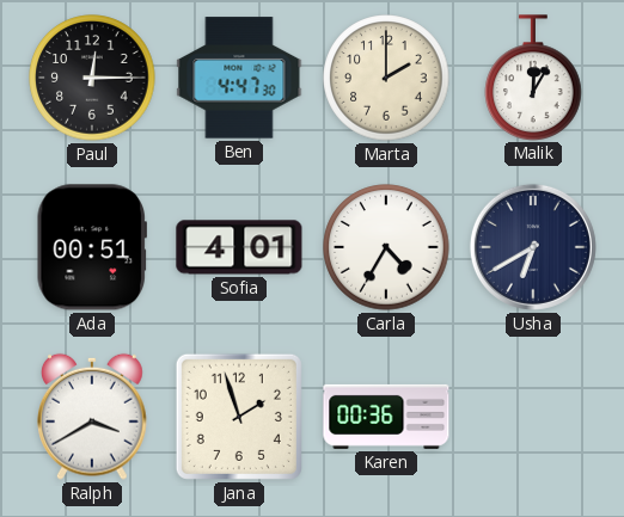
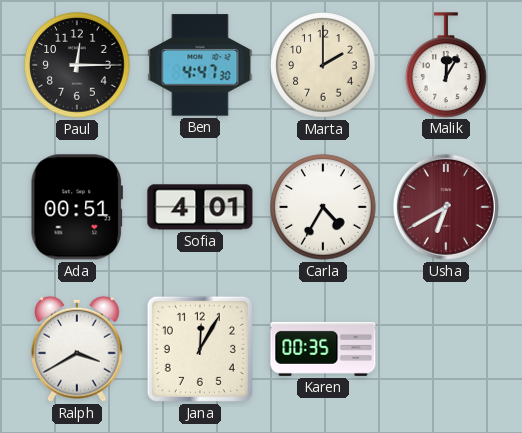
Usha dial: navy -> burgundy (446, 207)
Jana: 1:57 -> 12:05 (200, 349)
Karen: 00:36 -> 00:35 (323, 349)
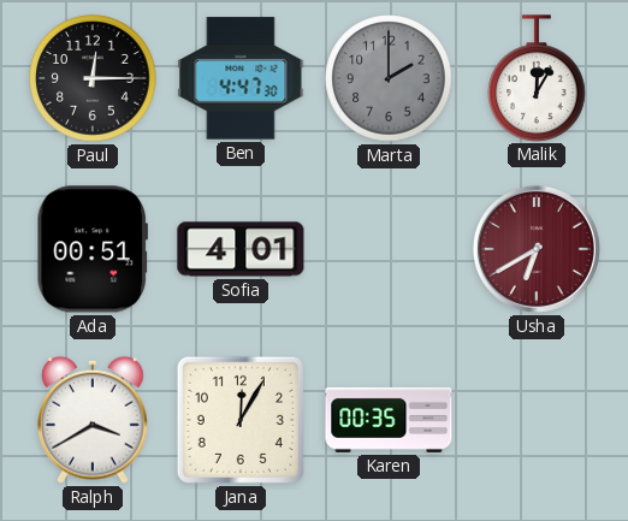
Marta dial: cream -> grey (389, 78)
Carla: 4:35 -> none (323, 207)
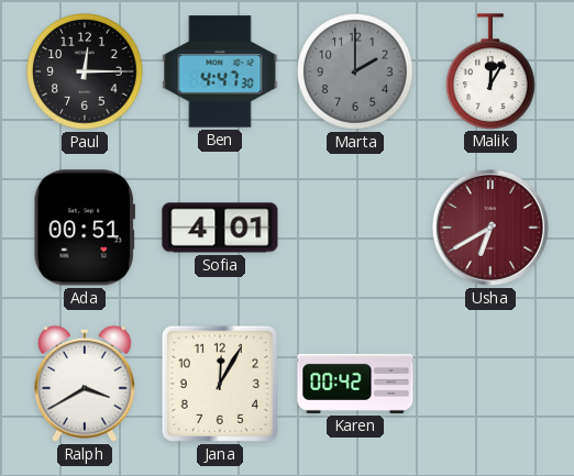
Karen: 00:35 -> 00:42 (355, 384)
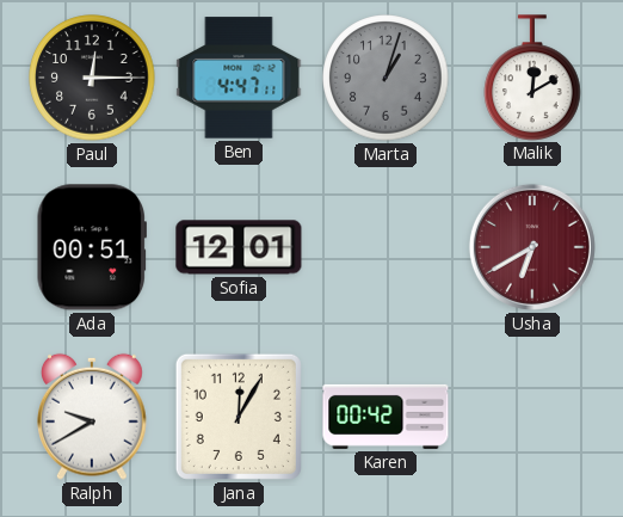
Ben: 4:47:30 -> 4:47:11 (239, 78)
Marta: 2:00 -> 1:03 (385, 78)
Malik: 12:05 -> 12:10 (532, 78)
Sofia: 4:01 -> 12:01 (239, 247)
Ralph: 3:40 -> 9:40 (93, 417)
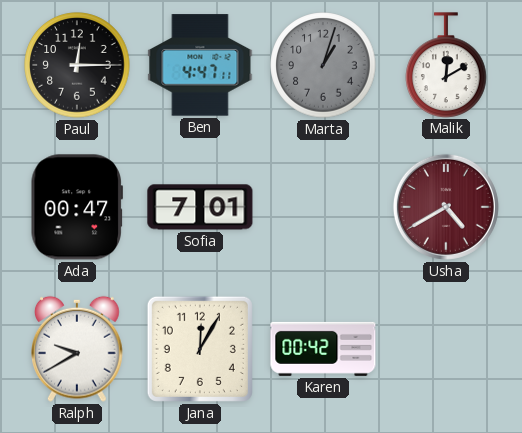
Ada: 00:51 -> 00:47 (77, 207)
Sofia: 12:01 -> 7:01 (200, 207)
Usha: 6:40 -> 4:40 (446, 207)
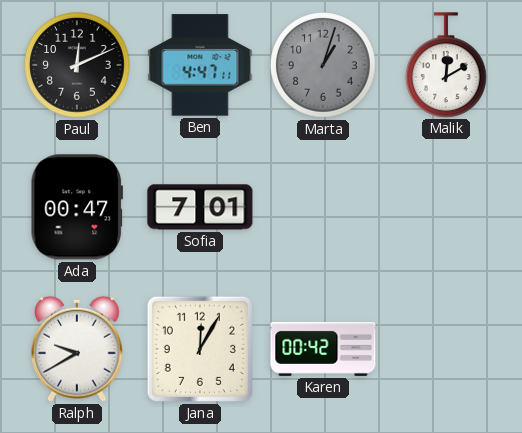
Paul: 12:15 -> 12:11 (77, 65)
Usha: 4:40 -> none (446, 207)
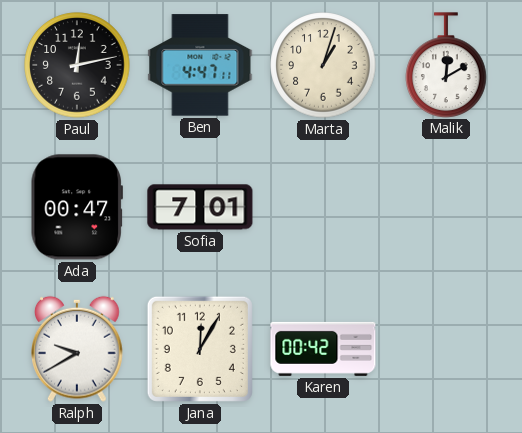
Paul: 12:11 -> 12:13 (77, 65)
Marta dial: grey -> cream (323, 65)
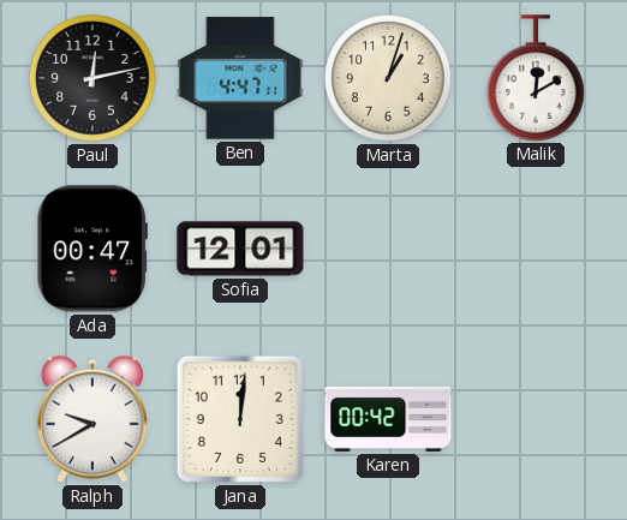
Sofia: 7:01 -> 12:01 (240, 249)
Jana: 12:05 -> 12:01 (240, 419)
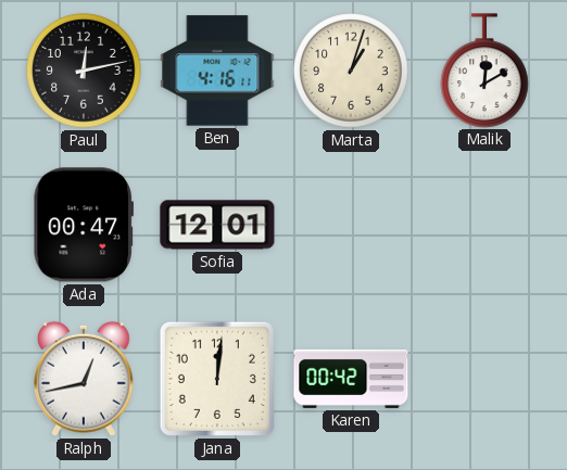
Ben: 4:47 -> 4:16 (217, 71)
Ralph: 9:40 -> 12:43 (85, 379)
